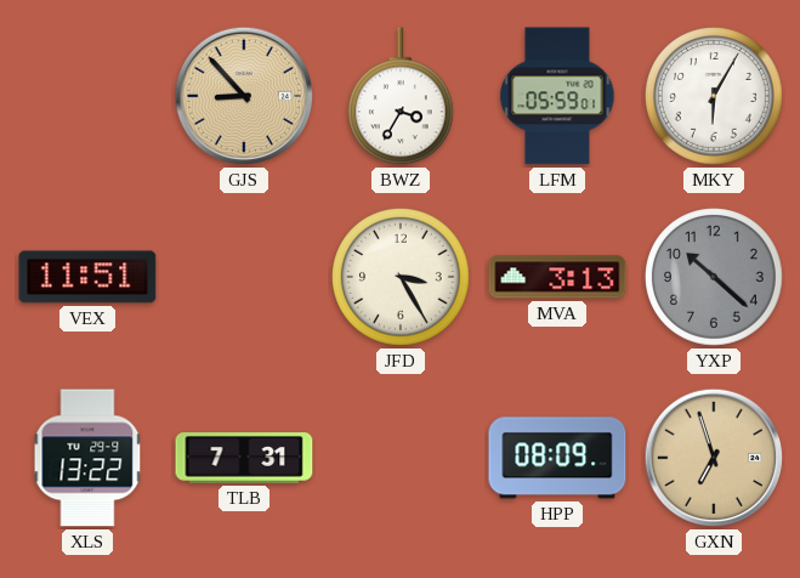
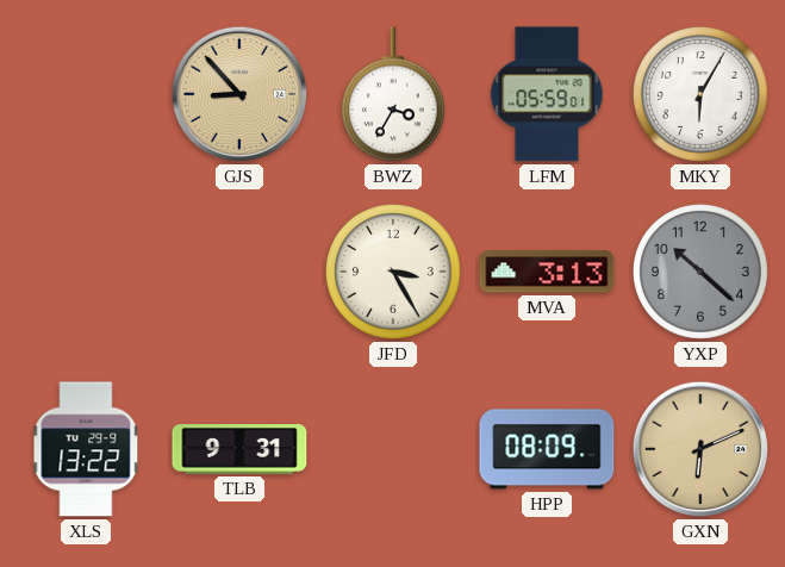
VEX: 11:51 -> none (87, 277)
TLB: 7:31 -> 9:31 (239, 449)
GXN: 6:57 -> 6:11 (700, 449)
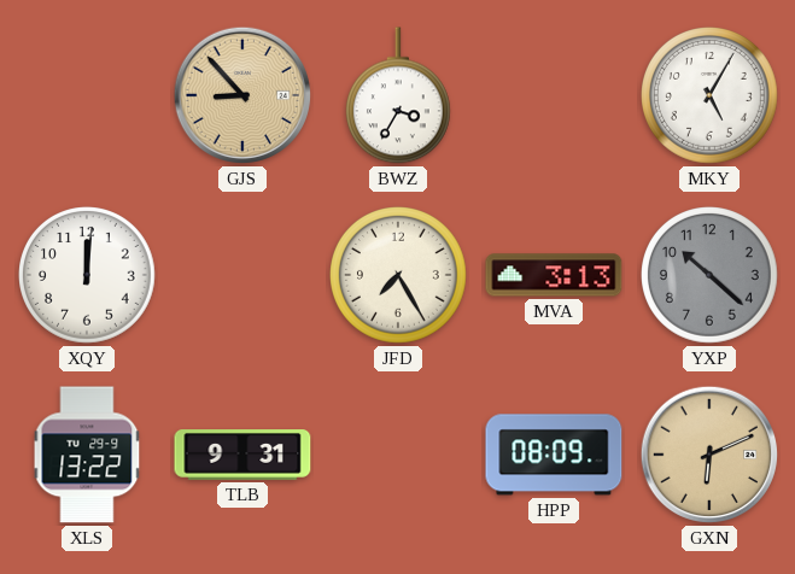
LFM: 05:59 -> none (547, 94)
MKY: 6:05 -> 5:05 (711, 96)
XQY: none -> 12:01 (88, 276)
JFD: 3:25 -> 7:25 (399, 276)
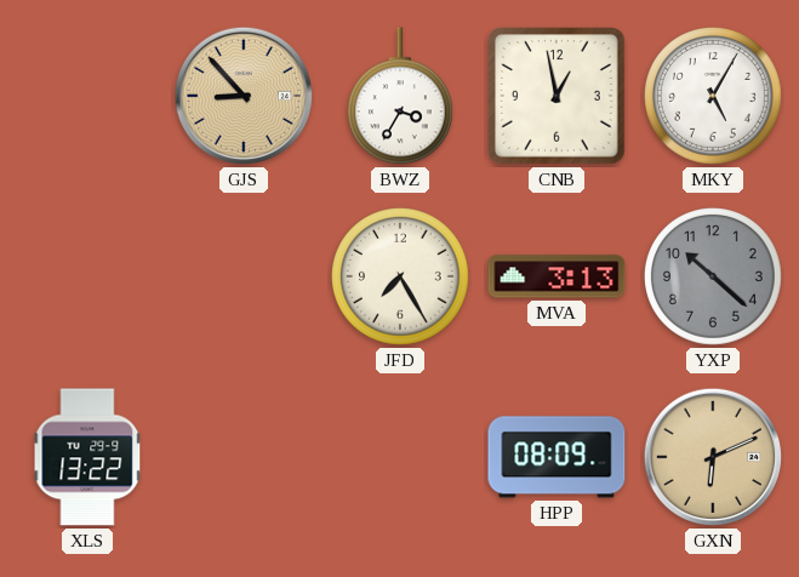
CNB: none -> 12:58 (557, 96)
XQY: 12:01 -> none (88, 276)
TLB: 9:31 -> none (242, 455)
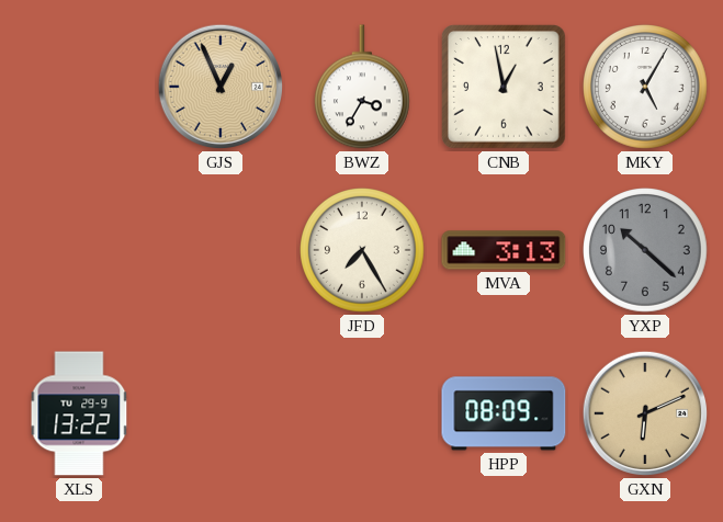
GJS: 8:53 -> 12:56 (221, 87)
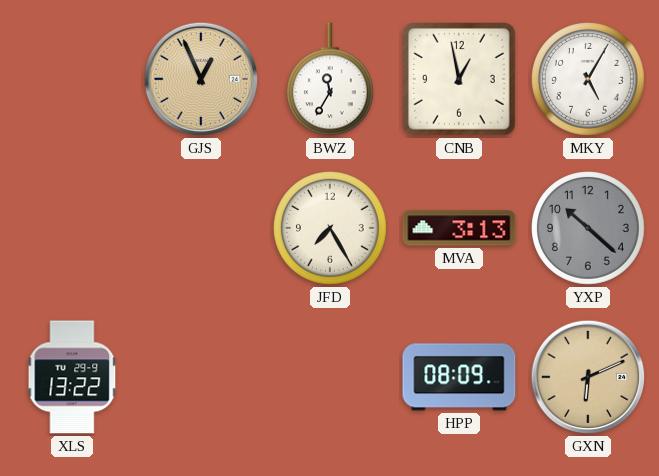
BWZ: 3:35 -> 11:35 (330, 79)
